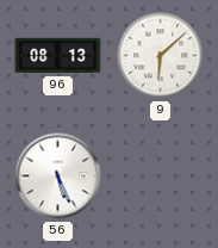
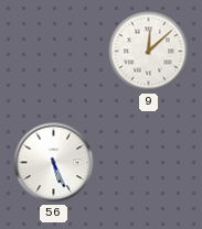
96: 08:13 -> none (58, 56)
9: 6:08 -> 12:08 (149, 52)
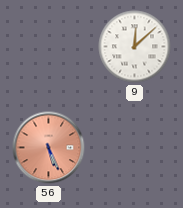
56 dial: white -> salmon (49, 148)
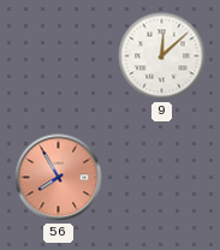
56: 5:26 -> 7:55 (59, 178)
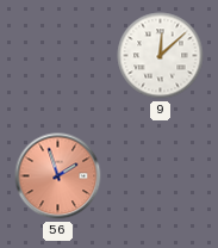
56: 7:55 -> 1:57 (58, 176)
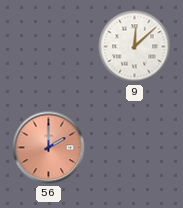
56: 1:57 -> 2:00 (49, 148)
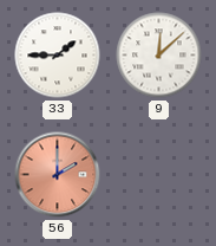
33: none -> 1:45 (58, 56)
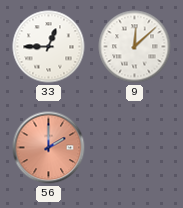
33: 1:45 -> 12:45 (49, 47)
